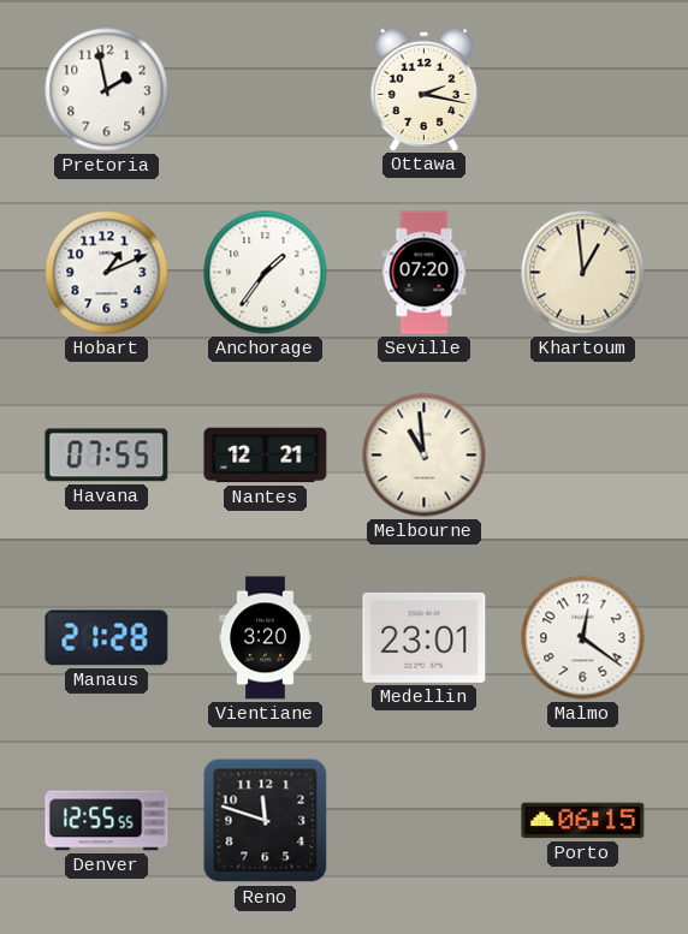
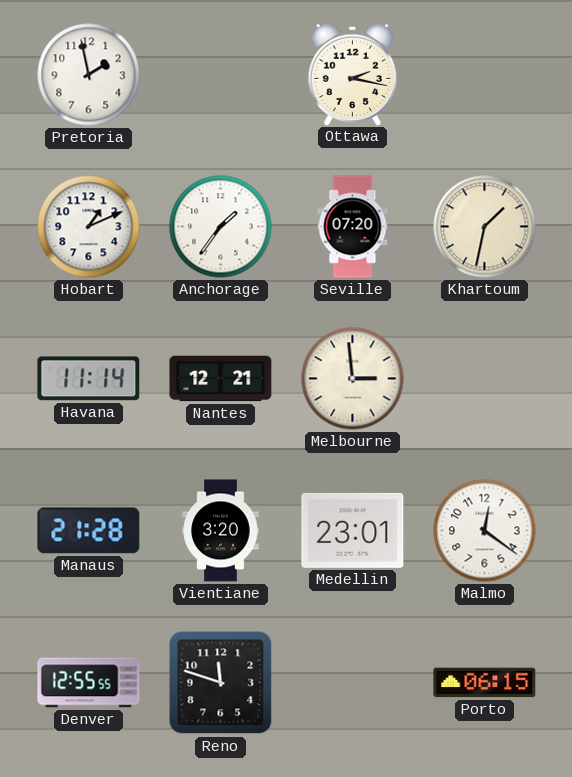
Khartoum: 12:59 -> 1:32 (485, 227)
Havana: 07:55 -> 11:14 (89, 379)
Melbourne: 10:59 -> 2:59 (353, 379)
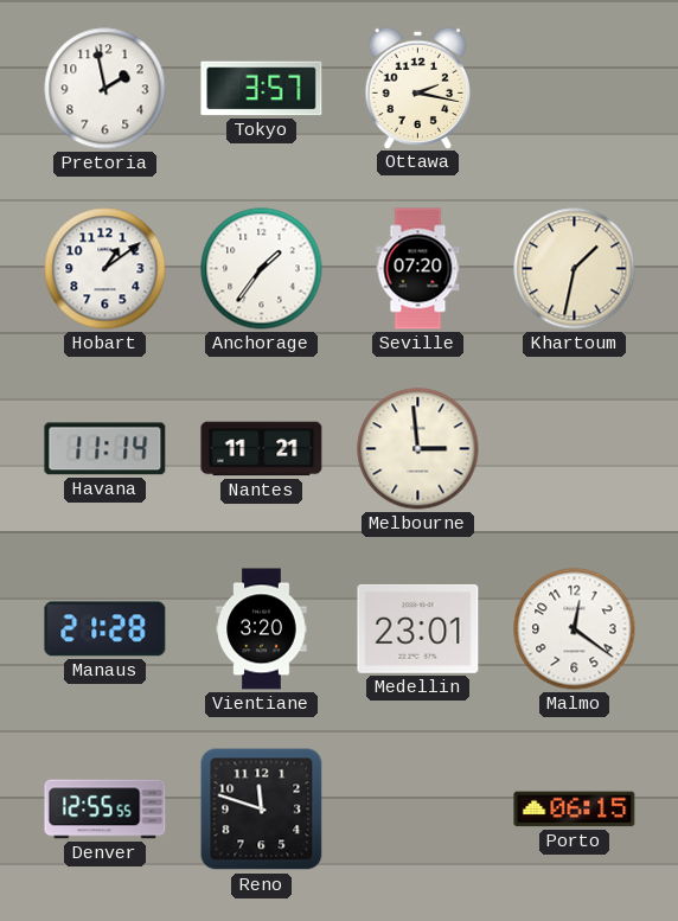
Tokyo: none -> 3:57 (262, 89)
Hobart: 1:11 -> 1:09 (105, 269)
Nantes: 12:21 -> 11:21 (262, 449)
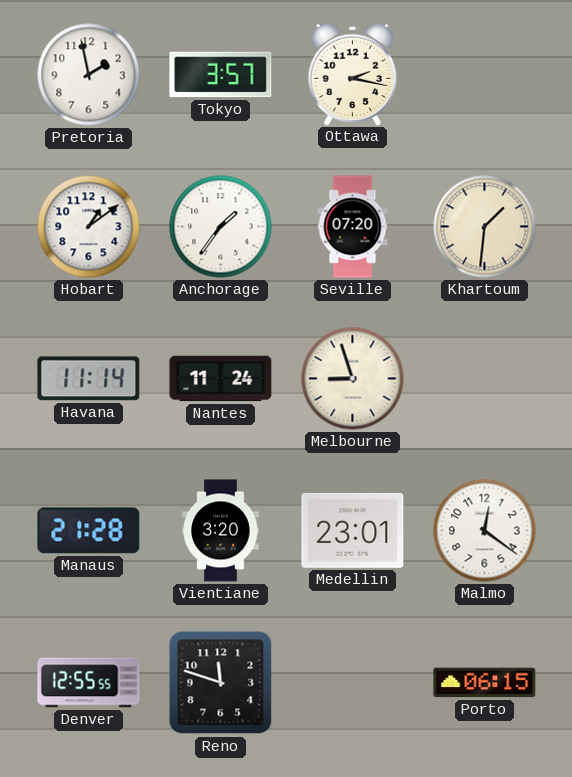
Khartoum: 1:32 -> 1:31 (485, 227)
Nantes: 11:21 -> 11:24 (221, 379)
Melbourne: 2:59 -> 8:57 (353, 379)
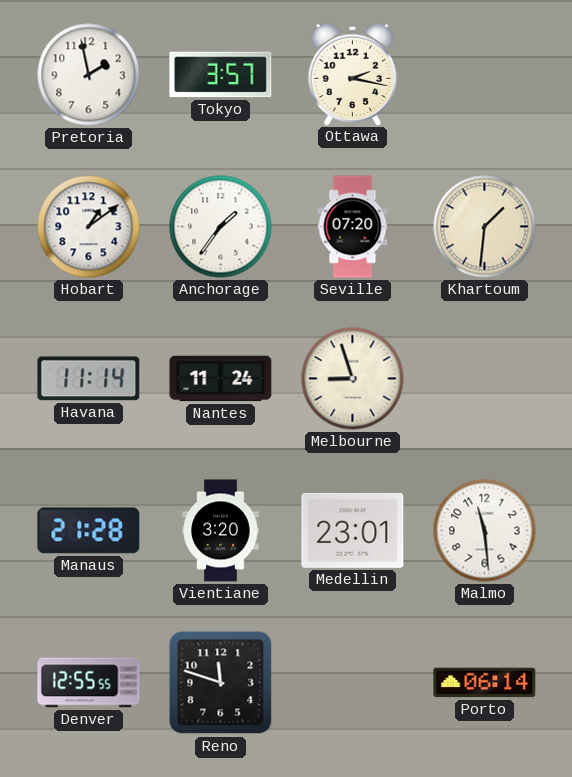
Malmo: 12:21 -> 11:29 (485, 531)
Porto: 06:15 -> 06:14 (485, 683)
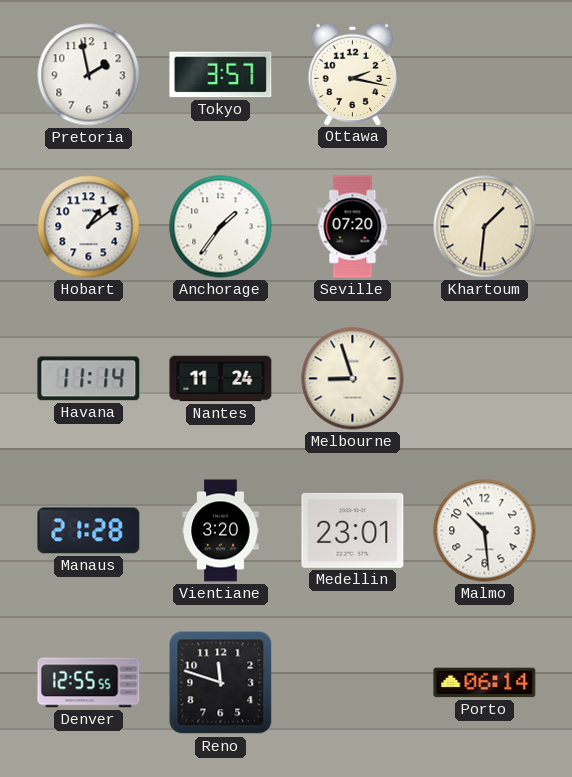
Malmo: 11:29 -> 10:29 (485, 531)
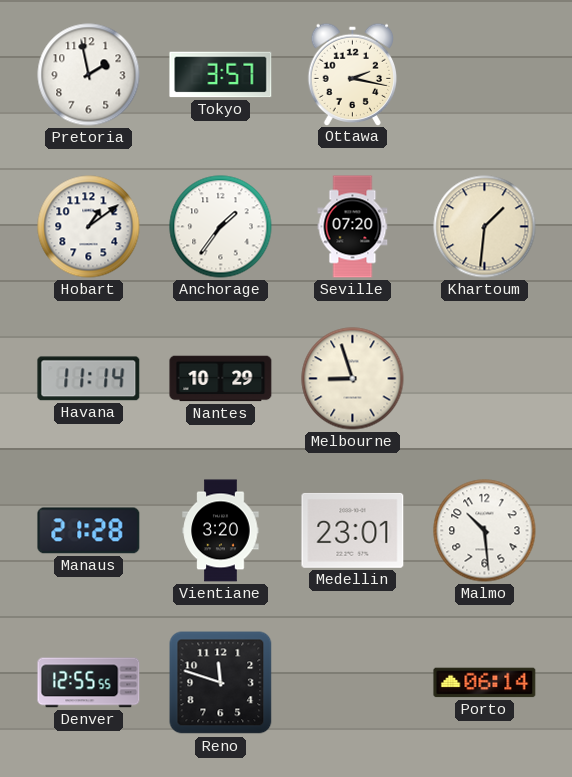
Nantes: 11:24 -> 10:29 (221, 379)
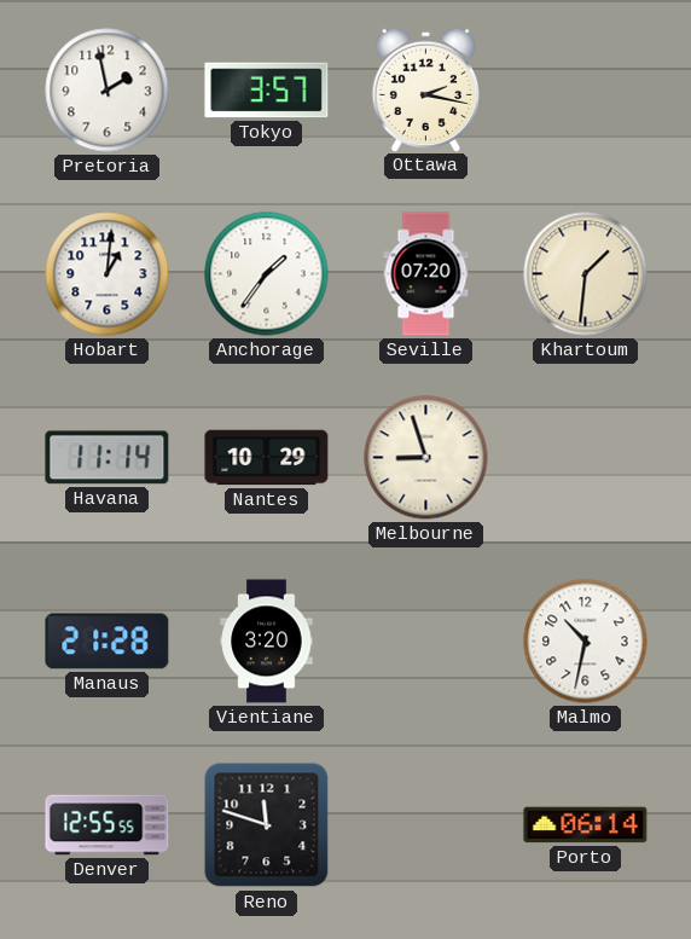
Hobart: 1:09 -> 1:01 (108, 274)
Medellin: 23:01 -> none (353, 530)
Malmo: 10:29 -> 10:32 (586, 642)
